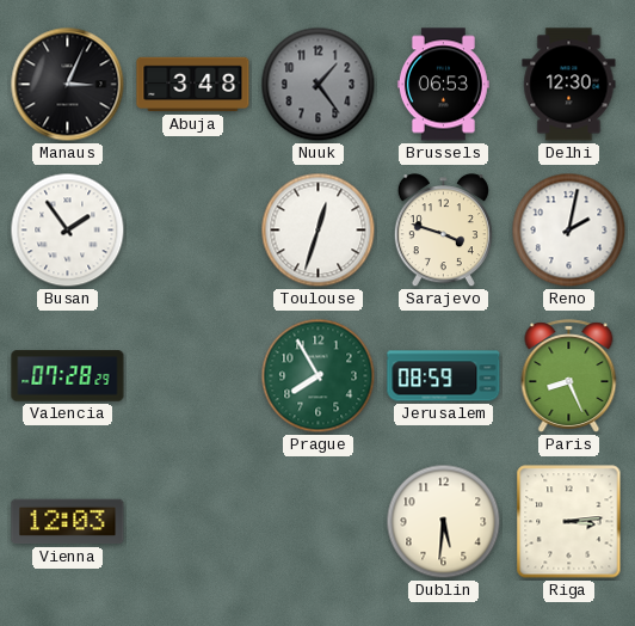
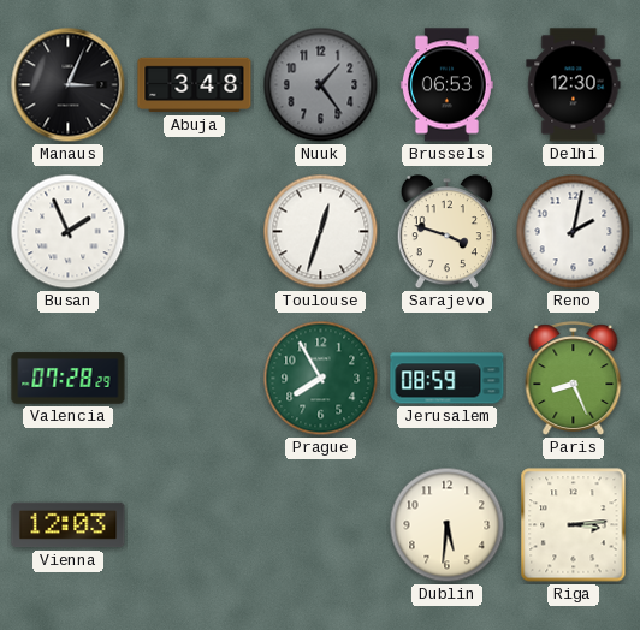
Busan: 1:54 -> 1:56 (69, 232)
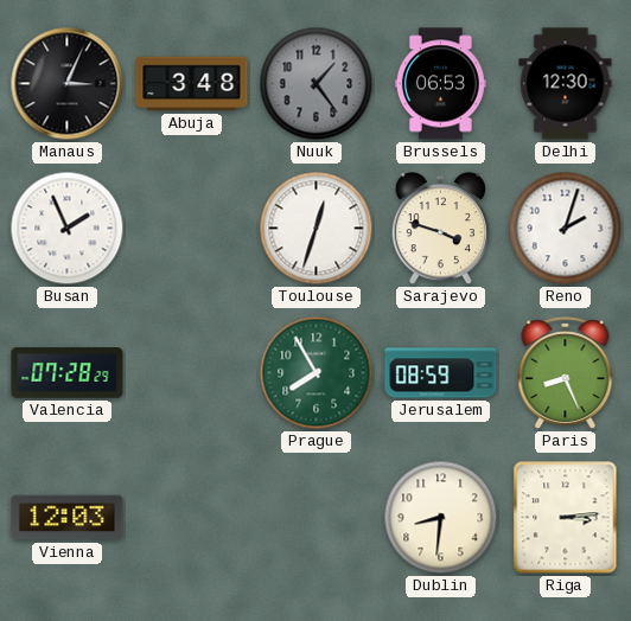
Reno: 2:02 -> 2:03 (566, 229)
Dublin: 5:31 -> 8:31 (441, 518)
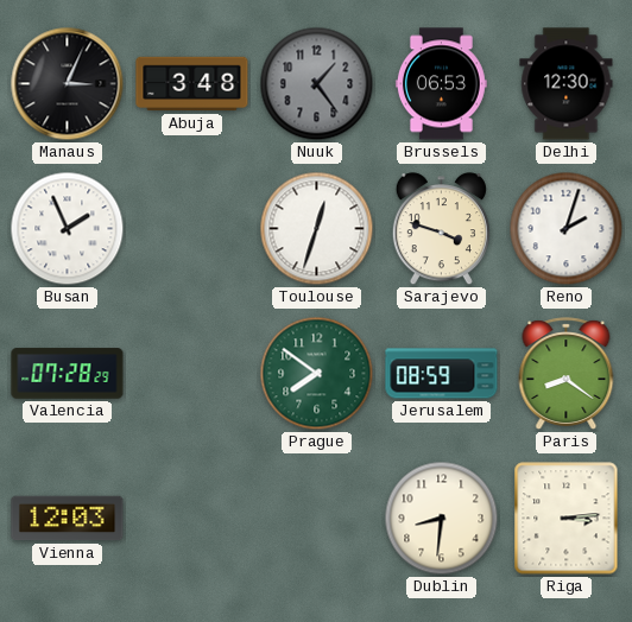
Prague: 7:55 -> 7:51 (317, 374)
Paris: 8:26 -> 8:21 (567, 374)
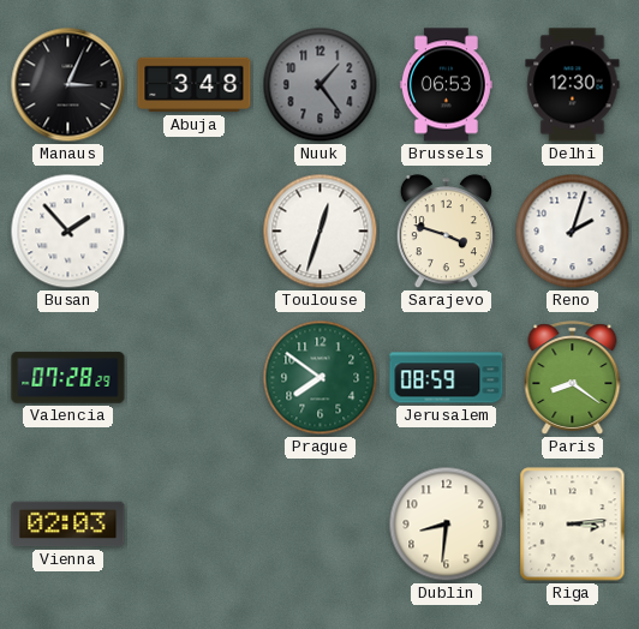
Busan: 1:56 -> 1:53 (68, 232)
Vienna: 12:03 -> 02:03 (68, 525)
